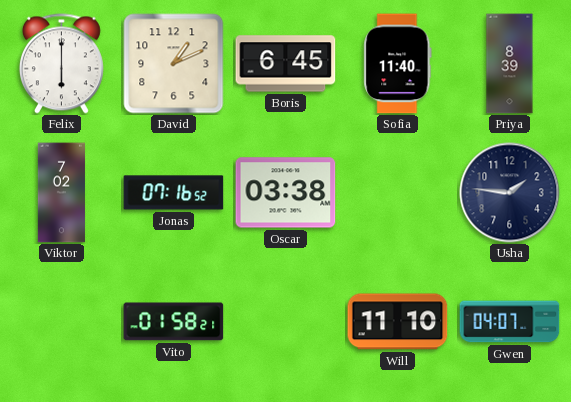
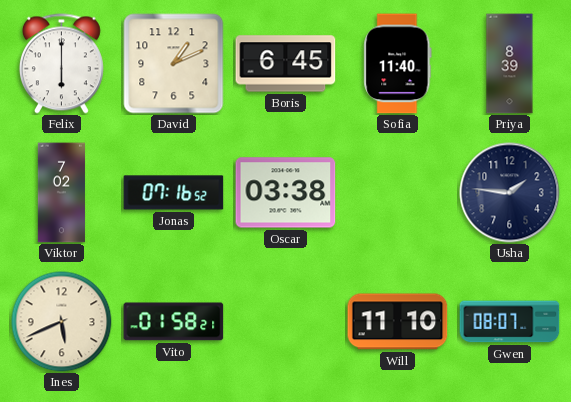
Ines: none -> 5:41 (62, 322)
Gwen: 04:07 -> 08:07 (510, 322)
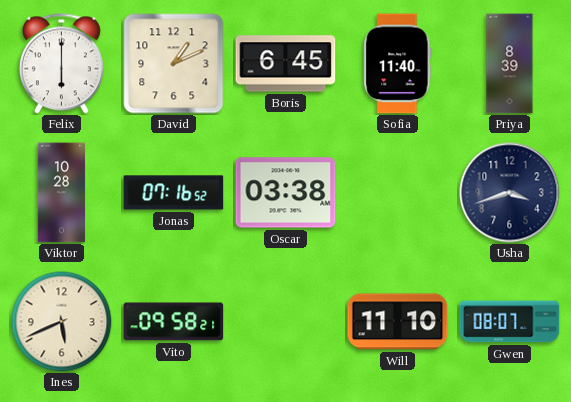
Viktor: 7:02 -> 10:28 (61, 193)
Usha: 1:46 -> 3:42 (510, 193)
Vito: 01:58 -> 09:58 (174, 322)
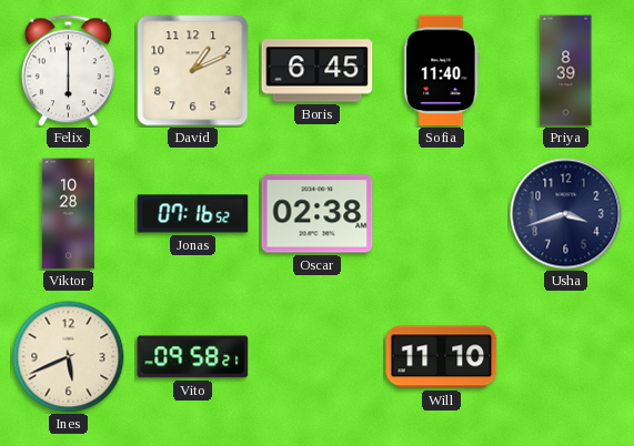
Oscar: 03:38 -> 02:38 (318, 214)
Gwen: 08:07 -> none (510, 322)
